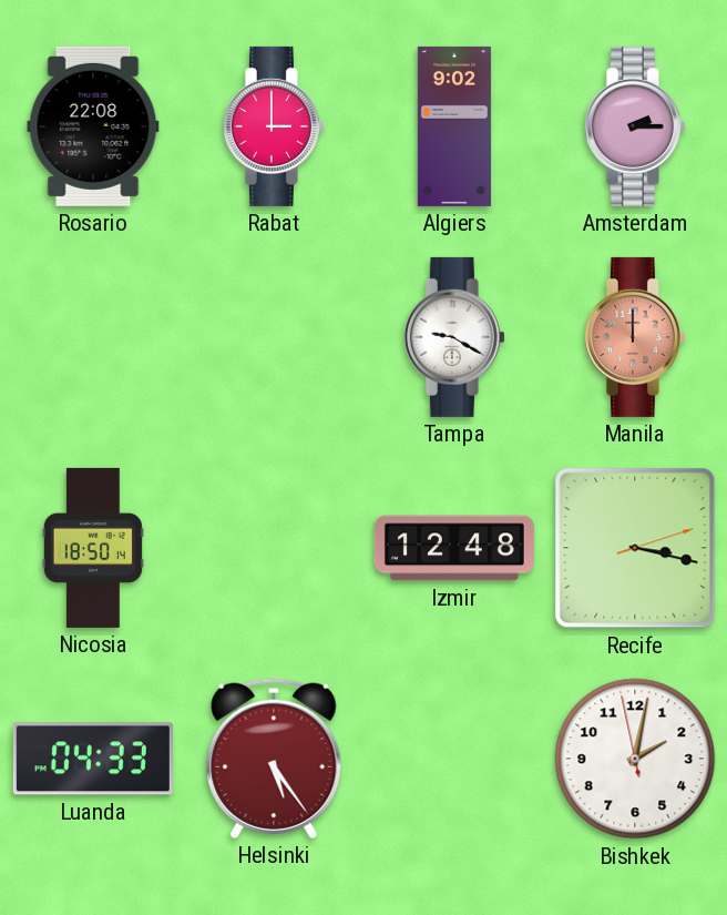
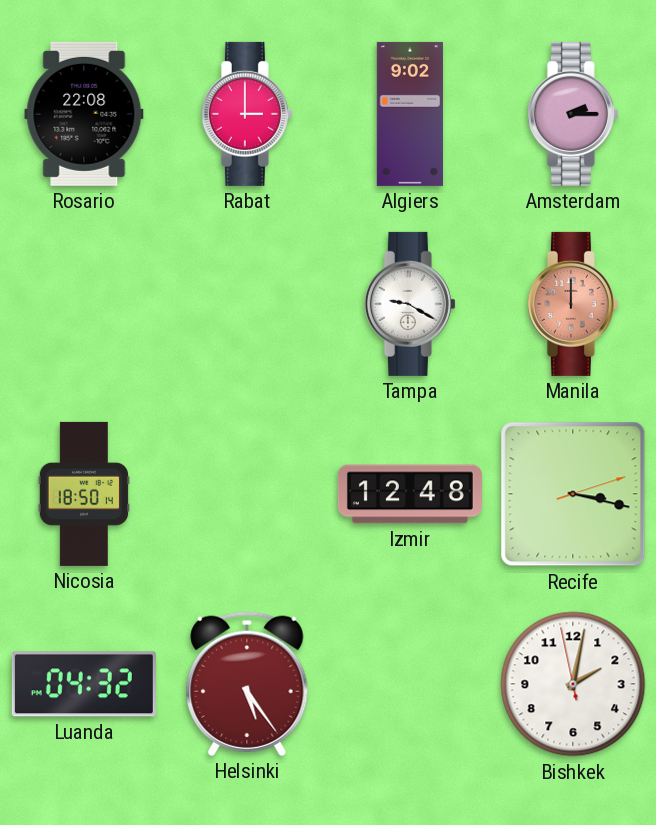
Luanda: 04:33 -> 04:32 (84, 684)
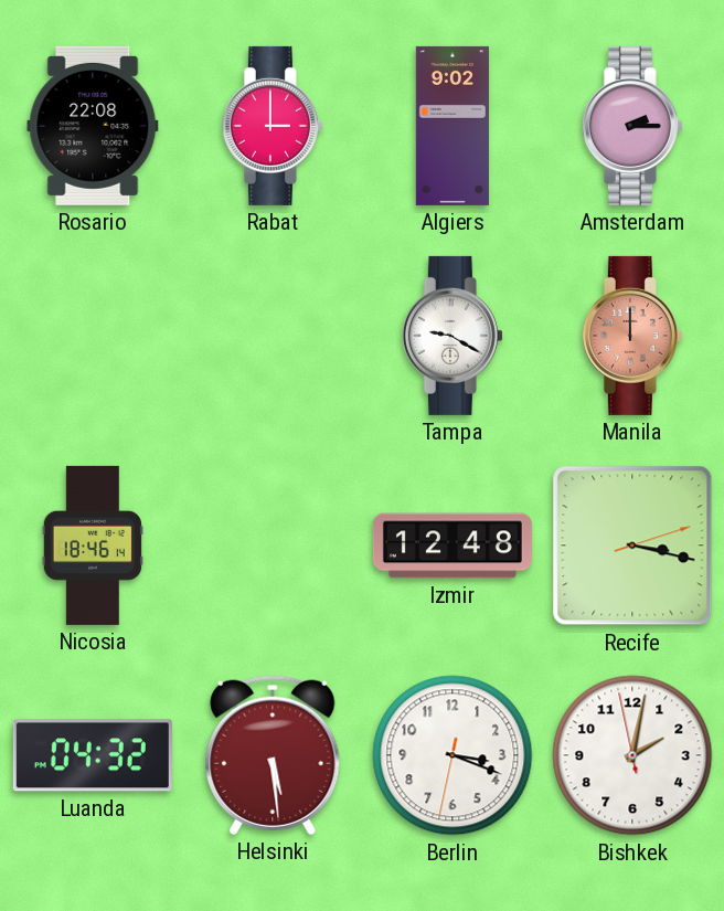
Nicosia: 18:50 -> 18:46 (93, 545)
Helsinki: 5:24 -> 5:29 (273, 755)
Berlin: none -> 3:18 (453, 755)
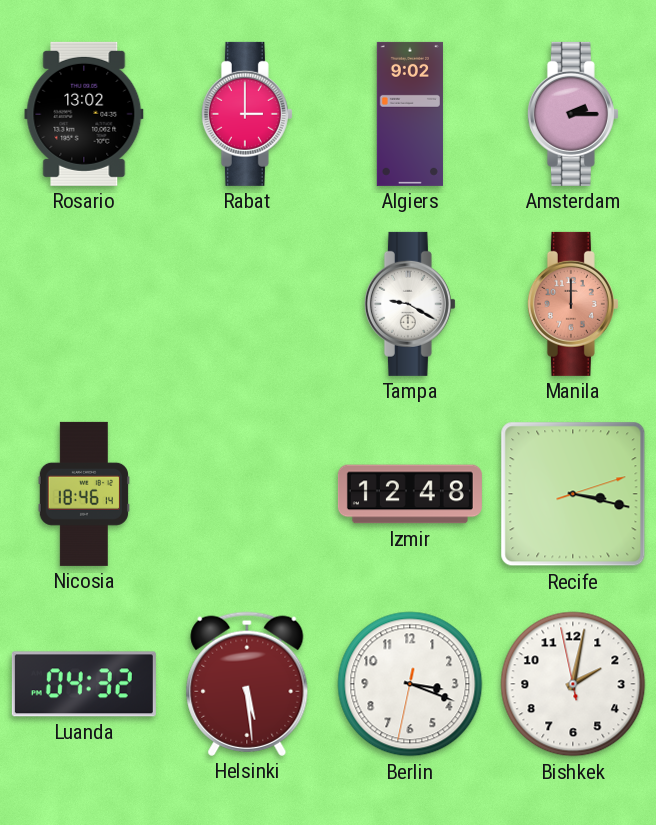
Rosario: 22:08 -> 13:02 (84, 114)
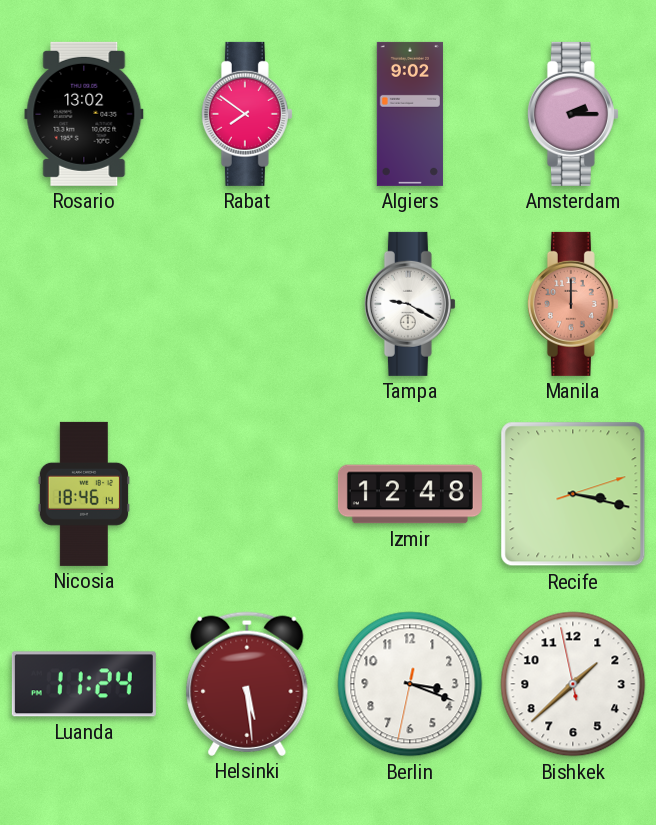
Rabat: 3:00 -> 7:51 (247, 114)
Luanda: 04:32 -> 11:24 (84, 684)
Bishkek: 2:01 -> 1:37 (573, 684)
